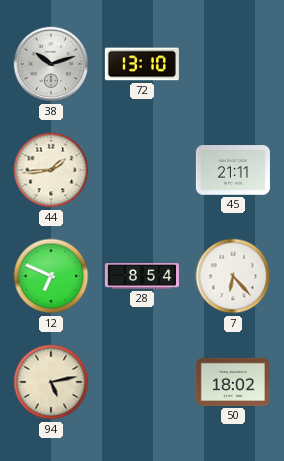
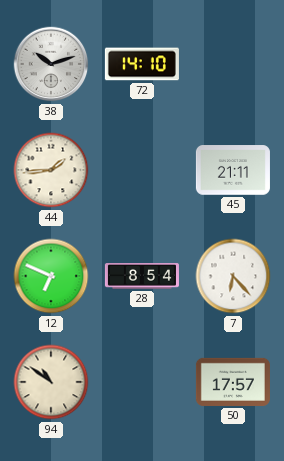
72: 13:10 -> 14:10 (142, 64)
94: 5:13 -> 10:51 (51, 382)
50: 18:02 -> 17:57 (233, 382)
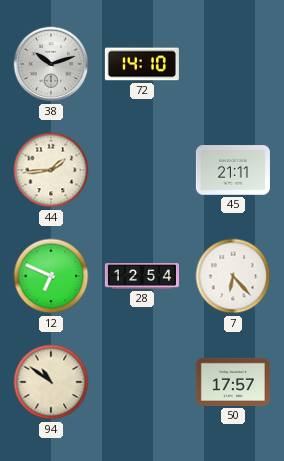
28: 8:54 -> 12:54 (142, 276)
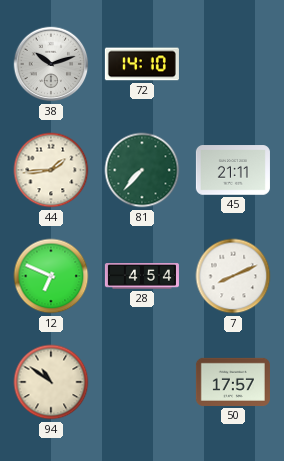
81: none -> 7:37 (142, 170)
28: 12:54 -> 4:54 (142, 276)
7: 6:23 -> 8:11 (233, 276)
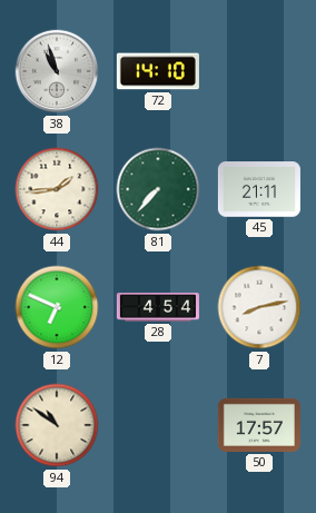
38: 10:12 -> 10:57 (57, 71)
7: 8:11 -> 8:13 (259, 307)
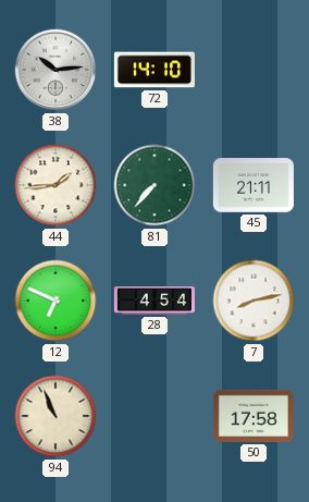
38: 10:57 -> 10:14 (55, 70)
94: 10:51 -> 10:56 (55, 416)
50: 17:57 -> 17:58 (254, 416)
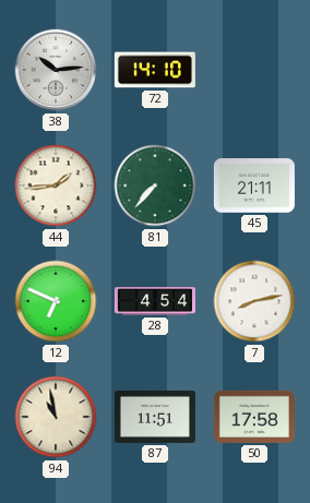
94: 10:56 -> 10:58 (56, 417)
87: none -> 11:51 (155, 417)
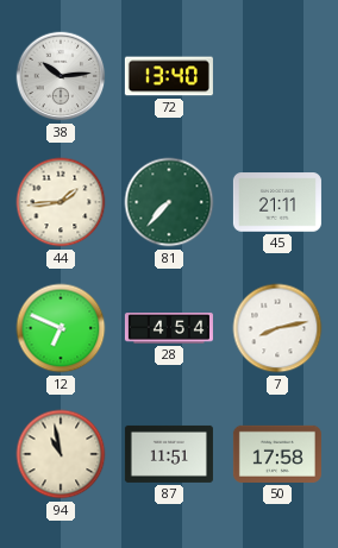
72: 14:10 -> 13:40 (169, 76)
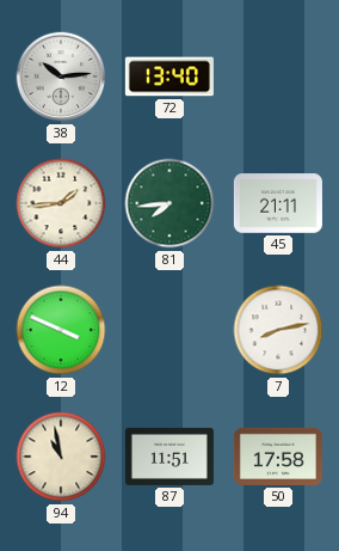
81: 7:37 -> 7:44 (169, 203)
12: 6:49 -> 3:49 (61, 330)
28: 4:54 -> none (169, 328)
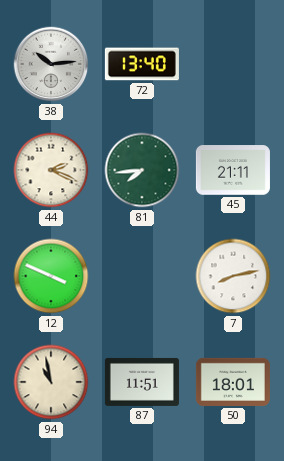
44: 1:44 -> 2:19 (51, 170)
50: 17:58 -> 18:01 (233, 382)
